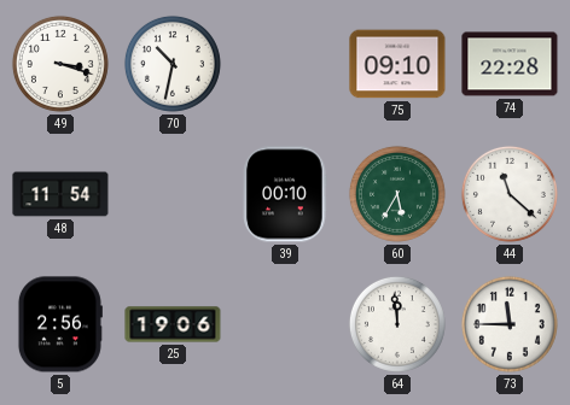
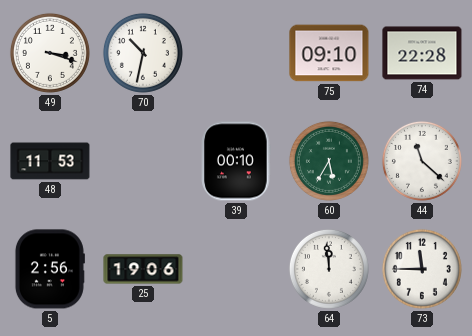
48: 11:54 -> 11:53 (50, 161)
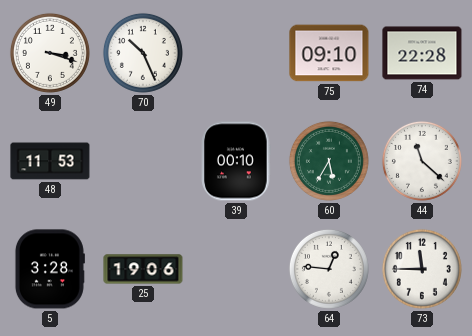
70: 10:32 -> 10:26 (143, 53)
5: 2:56 -> 3:28 (49, 269)
64: 11:59 -> 12:46 (329, 269)
